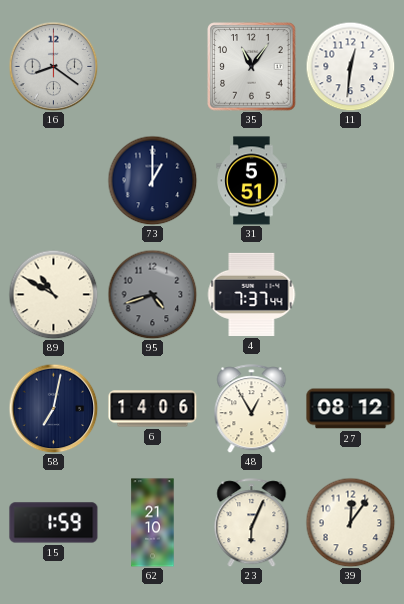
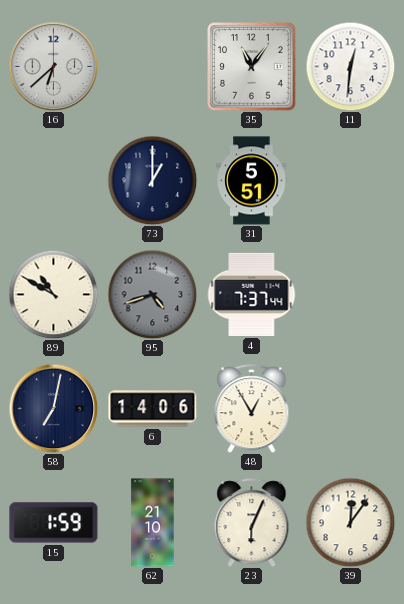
16: 8:21 -> 6:38 (53, 66)
27: 08:12 -> none (351, 409)
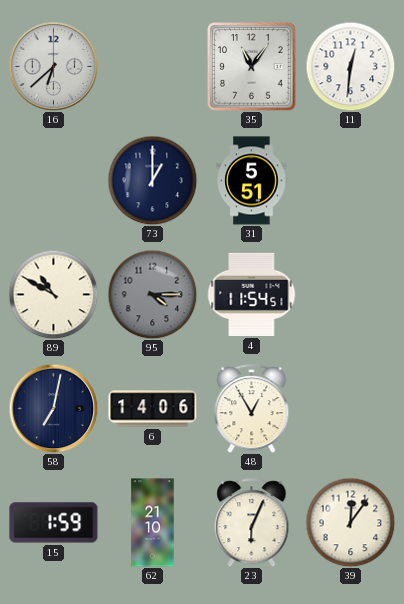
95: 4:42 -> 4:15 (152, 294)
4: 7:37 -> 11:54 (251, 294)
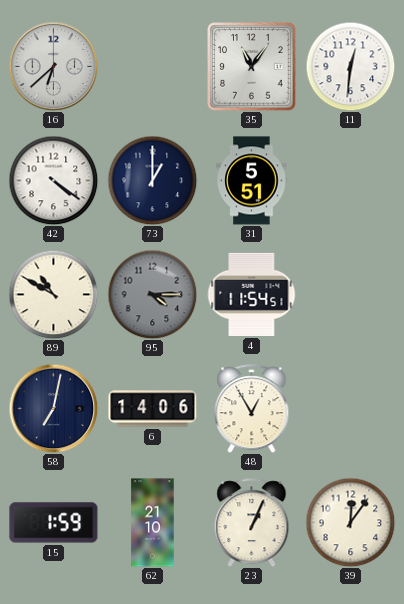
42: none -> 4:21 (53, 180)
23: 6:04 -> 1:04 (252, 523)
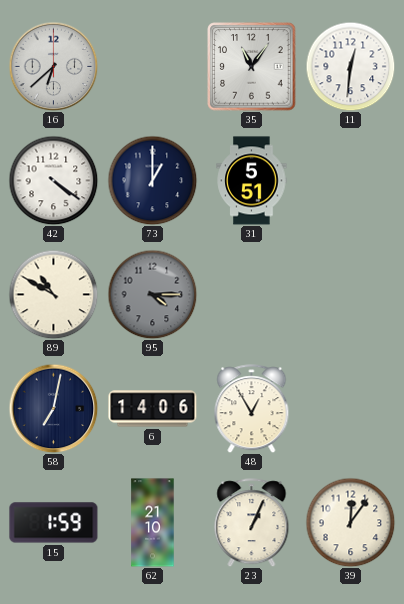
4: 11:54 -> none (251, 294)
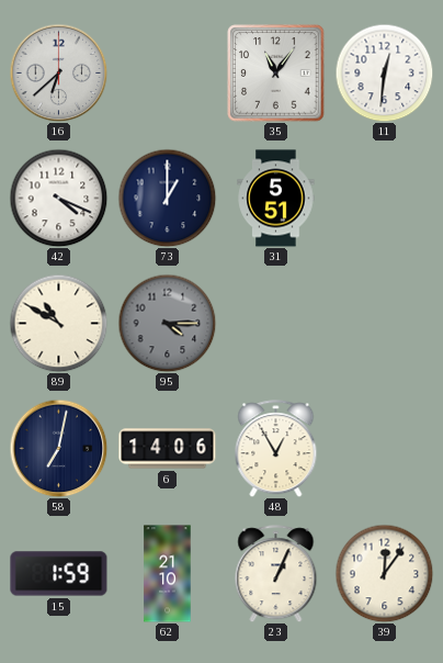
42: 4:21 -> 4:19 (58, 198)
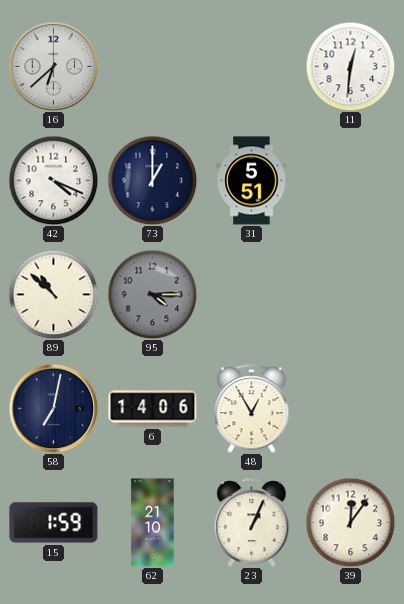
35: 11:06 -> none (276, 74)
89: 10:50 -> 10:52 (53, 294)
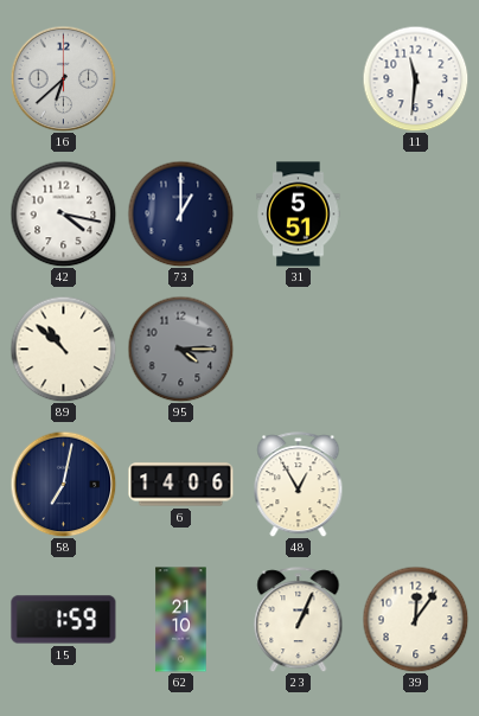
11: 12:31 -> 11:31 (415, 78)
42: 4:19 -> 4:17 (63, 213)
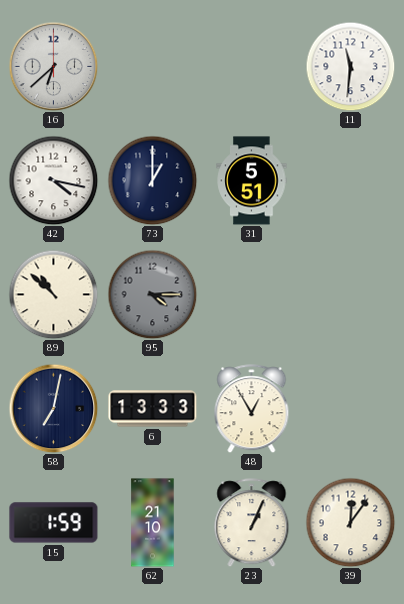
6: 14:06 -> 13:33 (153, 409)
